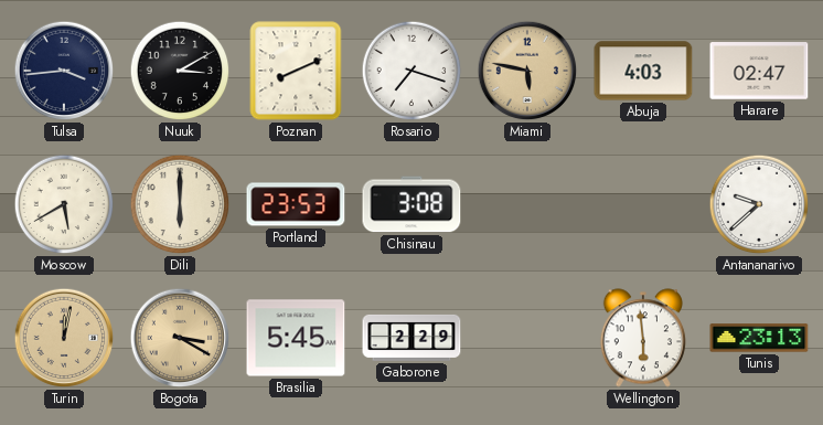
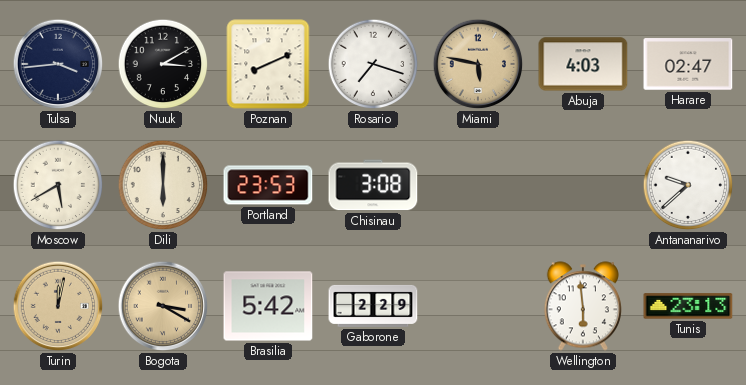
Brasilia: 5:45 -> 5:42 (268, 306)
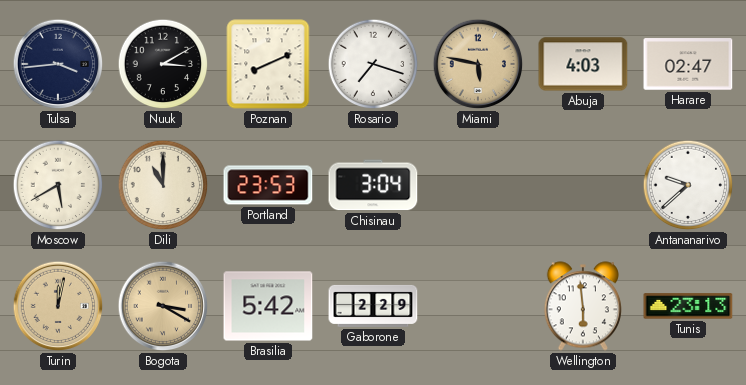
Dili: 6:00 -> 11:00 (163, 185)
Chisinau: 3:08 -> 3:04 (373, 185)
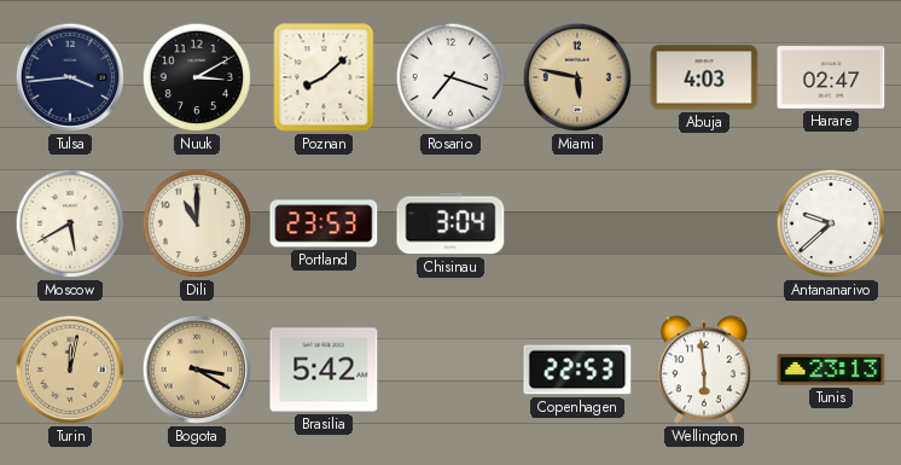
Poznan: 8:11 -> 8:08 (324, 77)
Gaborone: 2:29 -> none (373, 306)
Copenhagen: none -> 22:53 (577, 370)
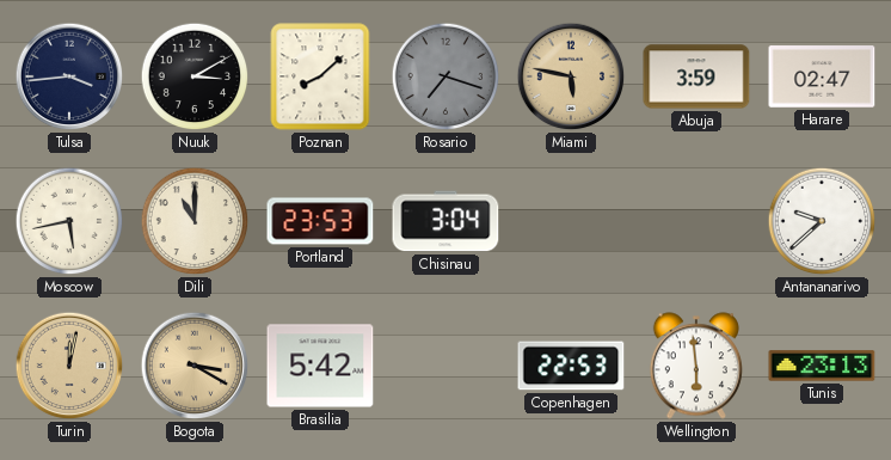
Rosario dial: white -> grey (445, 76)
Abuja: 4:03 -> 3:59 (696, 76)
Moscow: 5:40 -> 5:43 (69, 221)
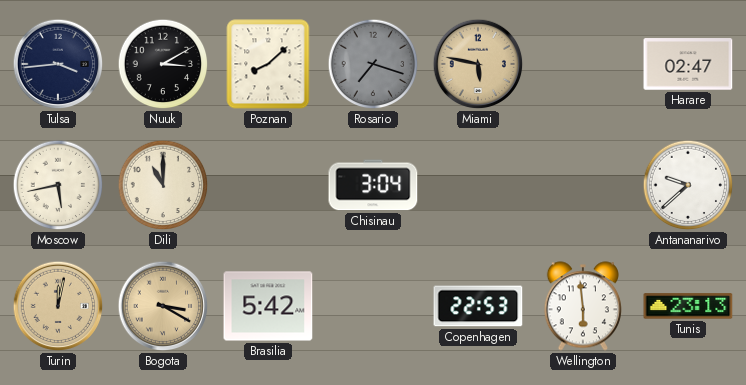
Abuja: 3:59 -> none (696, 76)
Portland: 23:53 -> none (320, 221)
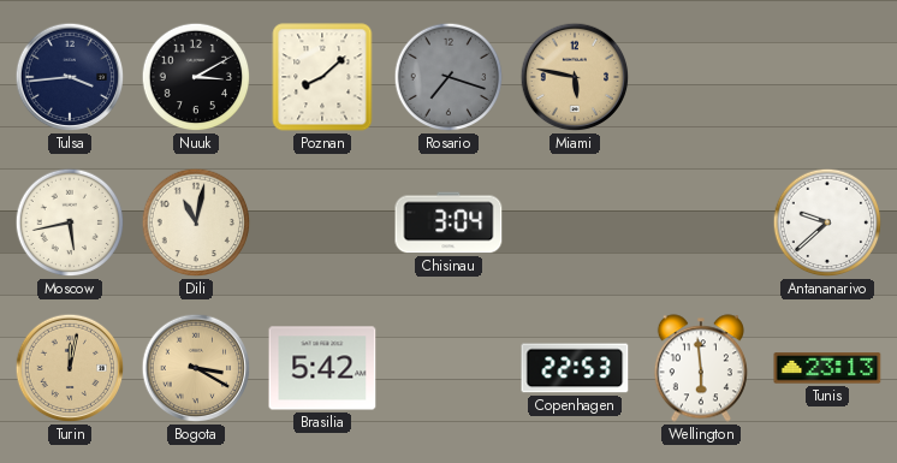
Harare: 02:47 -> none (688, 64)
Dili: 11:00 -> 11:02 (196, 222)
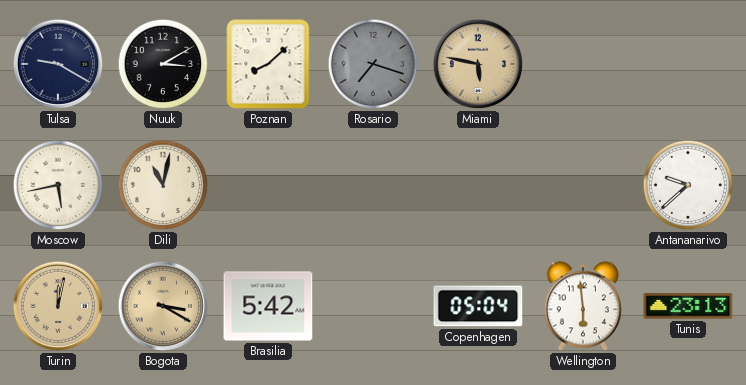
Tulsa: 3:44 -> 9:20 (58, 64)
Chisinau: 3:04 -> none (448, 222)
Copenhagen: 22:53 -> 05:04 (478, 306)
